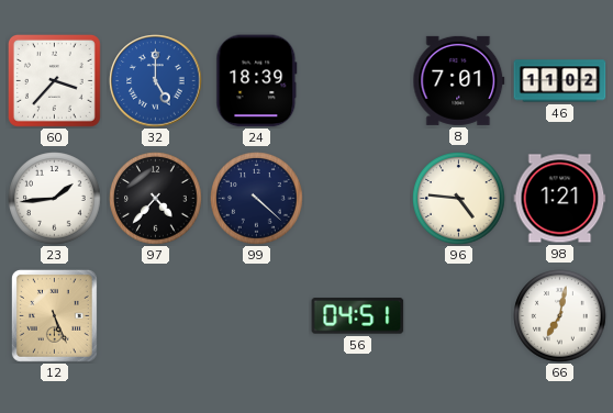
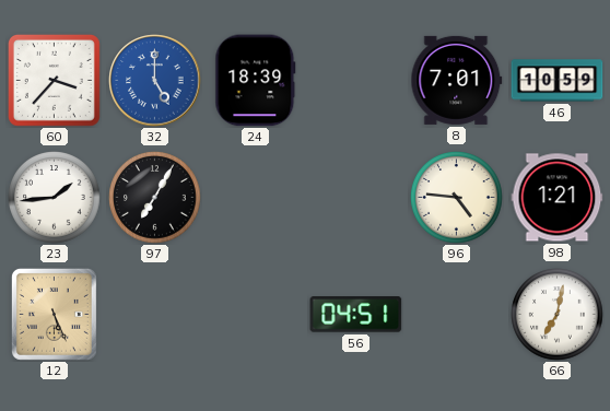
46: 11:02 -> 10:59 (558, 81)
97: 4:37 -> 7:05 (155, 198)
99: 4:22 -> none (257, 199)
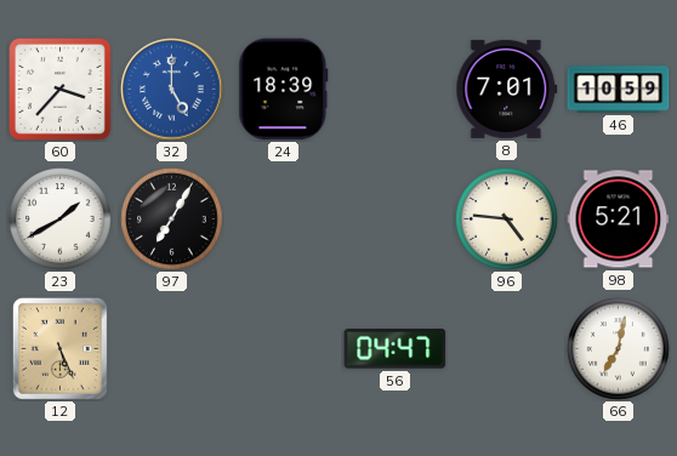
23: 1:44 -> 1:40 (61, 220)
98: 1:21 -> 5:21 (619, 220)
56: 04:51 -> 04:47 (396, 349)
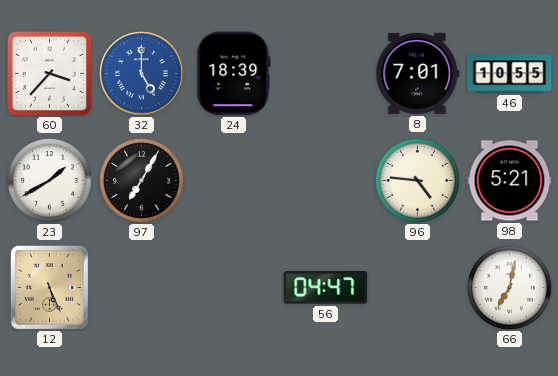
46: 10:59 -> 10:55 (510, 74)
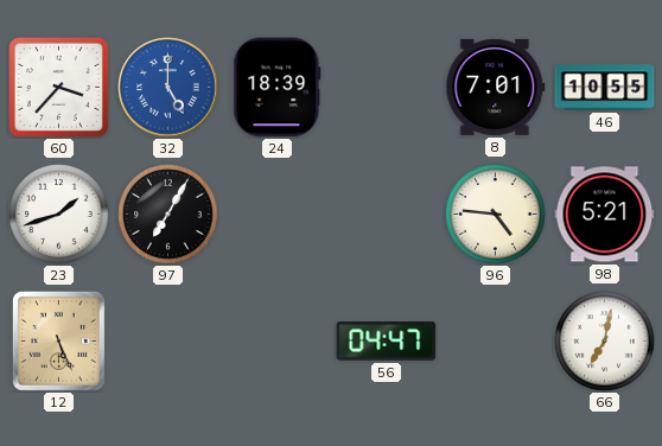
23: 1:40 -> 1:42 (59, 215)
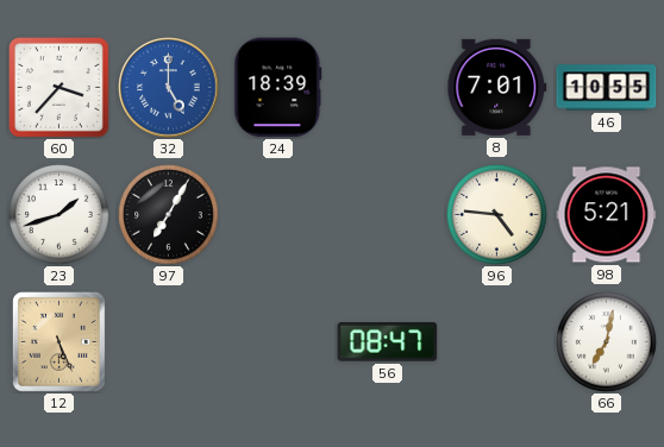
56: 04:47 -> 08:47 (388, 342)
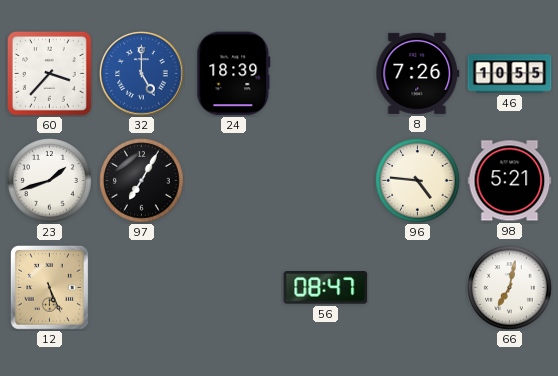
8: 7:01 -> 7:26 (418, 73)
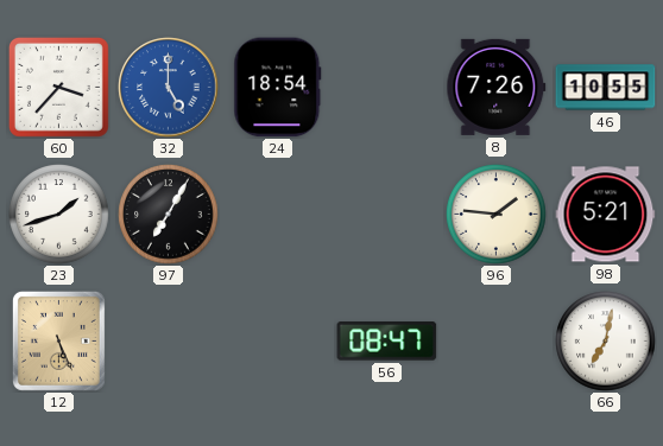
24: 18:39 -> 18:54 (278, 88)
96: 4:46 -> 1:46 (497, 215)
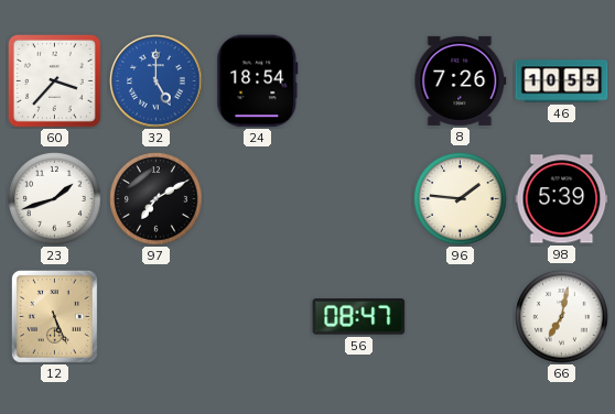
97: 7:05 -> 7:10 (157, 199)
98: 5:21 -> 5:39 (562, 199)
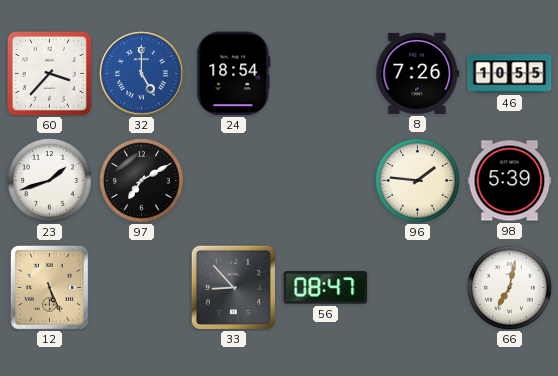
33: none -> 8:53 (233, 287)
